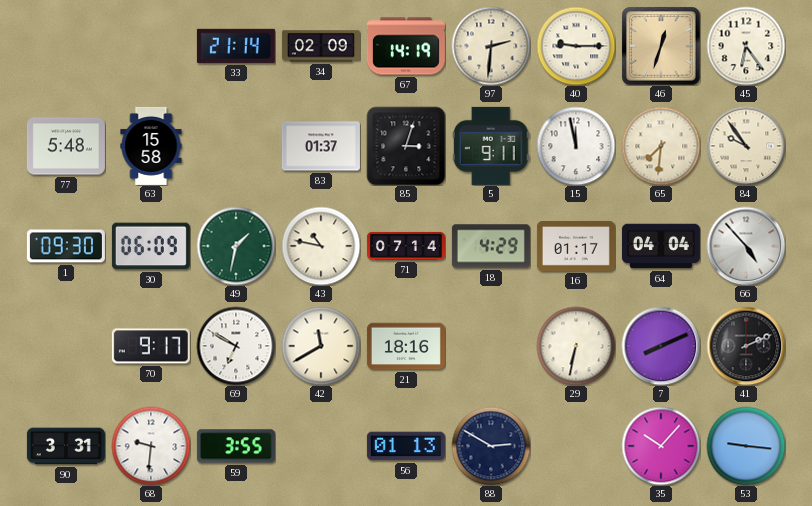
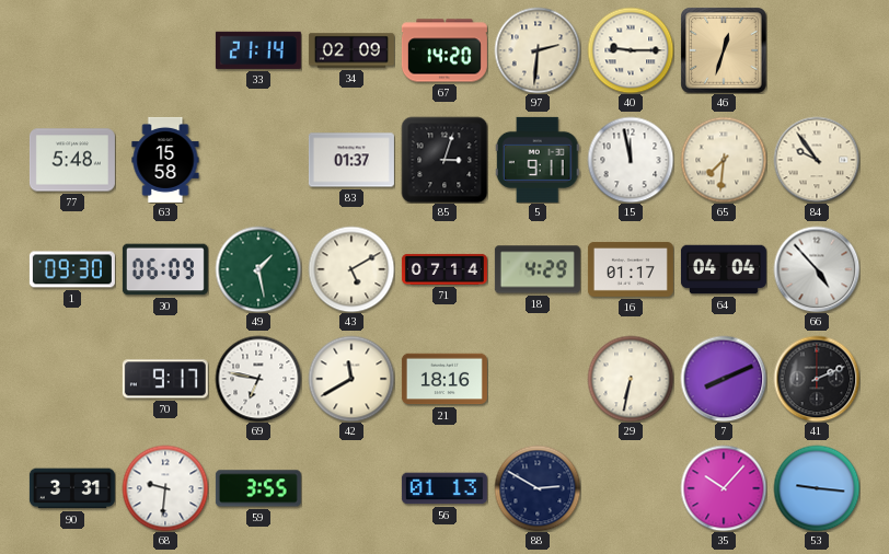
67: 14:19 -> 14:20 (444, 50)
45: 6:24 -> none (746, 46)
49: 1:32 -> 1:28 (258, 269)
43: 10:47 -> 5:10 (351, 269)
69: 6:50 -> 6:47 (258, 379)
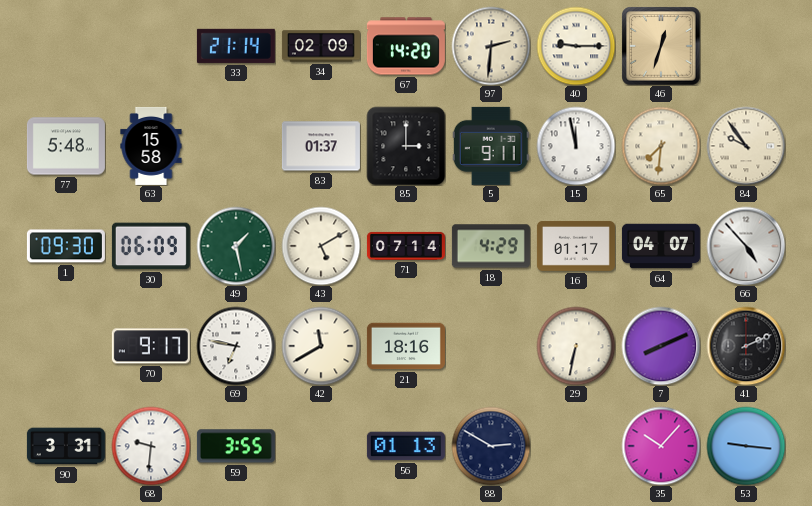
85: 3:03 -> 3:00 (406, 146)
64: 04:04 -> 04:07 (661, 246)
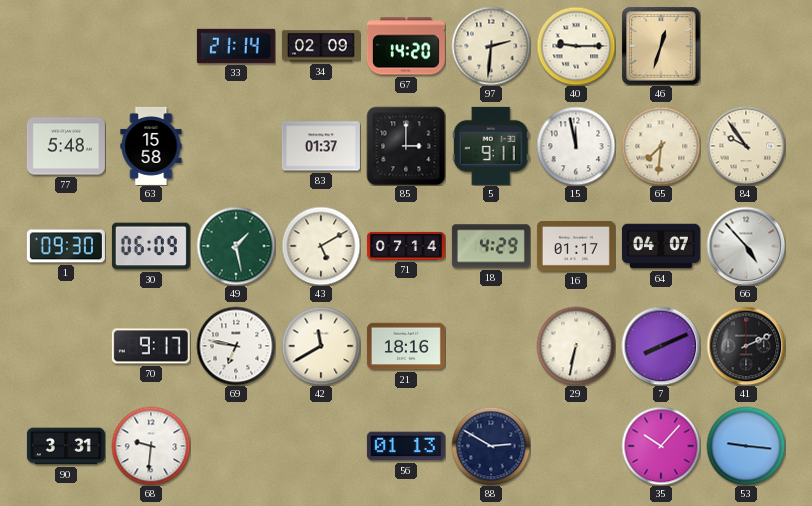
59: 3:55 -> none (236, 446)
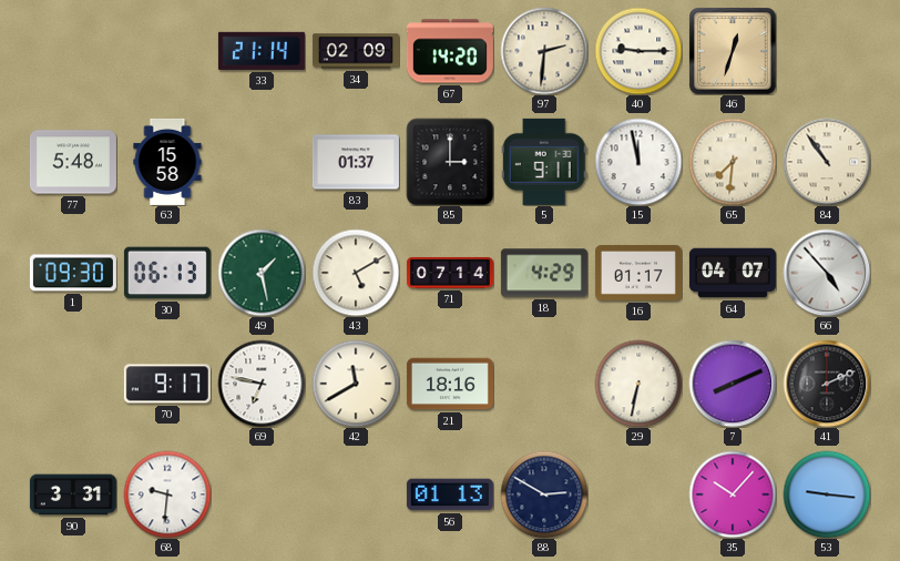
84: 9:54 -> 10:54 (827, 162)
30: 06:09 -> 06:13 (167, 273)
